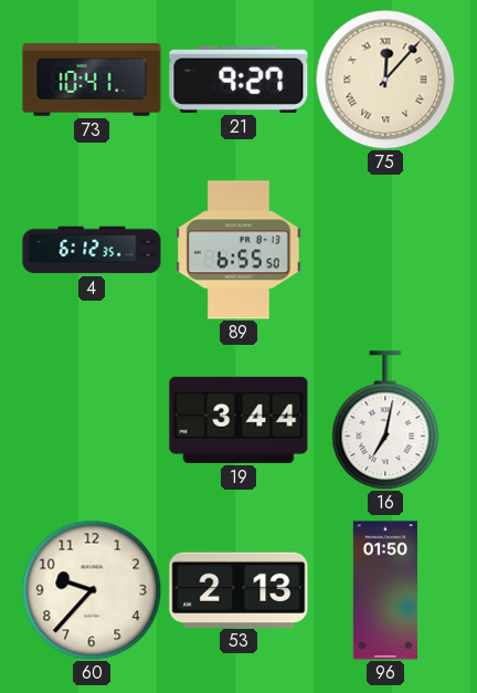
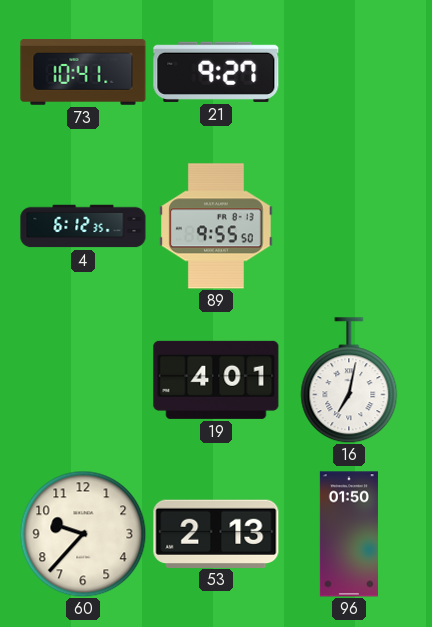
75: 12:07 -> none (385, 80)
89: 6:55 -> 9:55 (217, 226)
19: 3:44 -> 4:01 (216, 380)
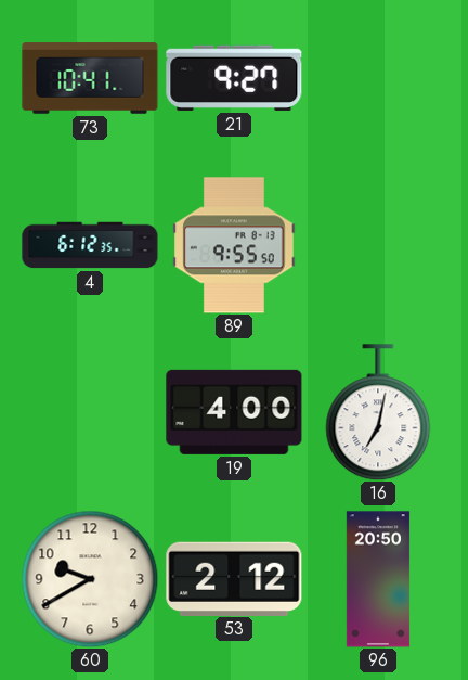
19: 4:01 -> 4:00 (234, 412)
60: 9:37 -> 9:40 (90, 579)
53: 2:13 -> 2:12 (234, 578)
96: 01:50 -> 20:50 (378, 579)
